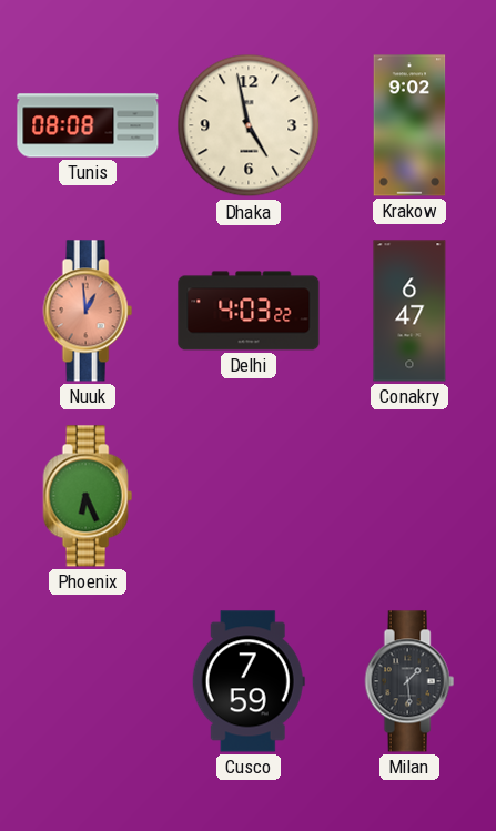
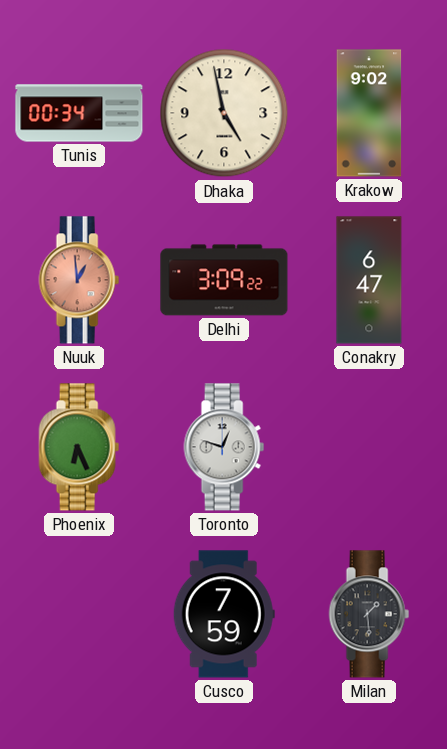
Tunis: 08:08 -> 00:34 (79, 113)
Delhi: 4:03 -> 3:09 (224, 280)
Toronto: none -> 12:48 (224, 447)
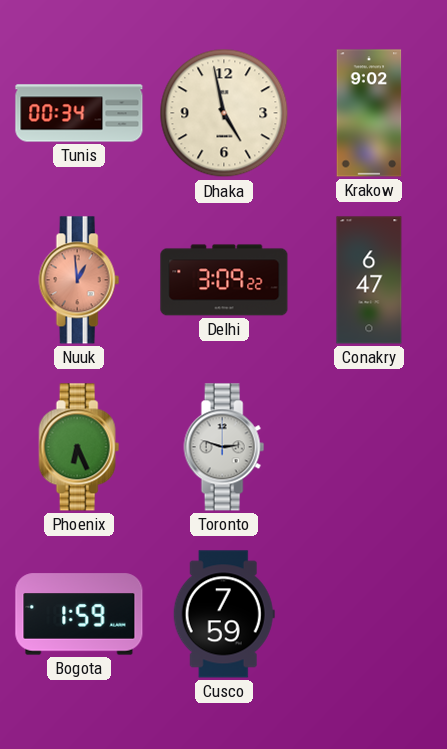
Toronto: 12:48 -> 2:48 (224, 447)
Bogota: none -> 1:59 (79, 614)
Milan: 1:29 -> none (369, 614)
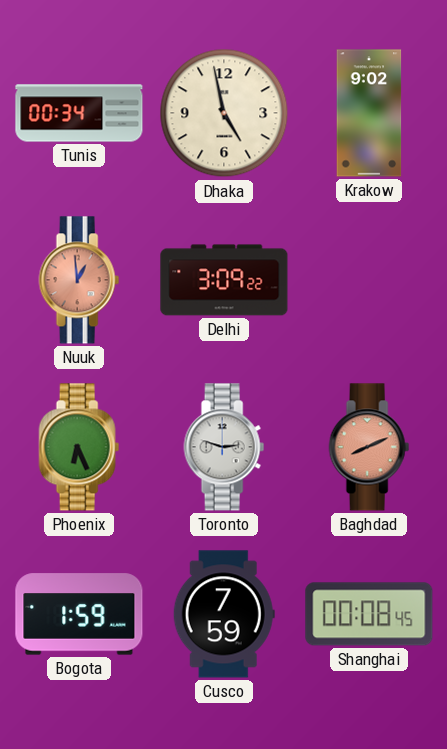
Conakry: 6:47 -> none (369, 280)
Baghdad: none -> 8:11 (369, 447)
Shanghai: none -> 00:08 (369, 614)
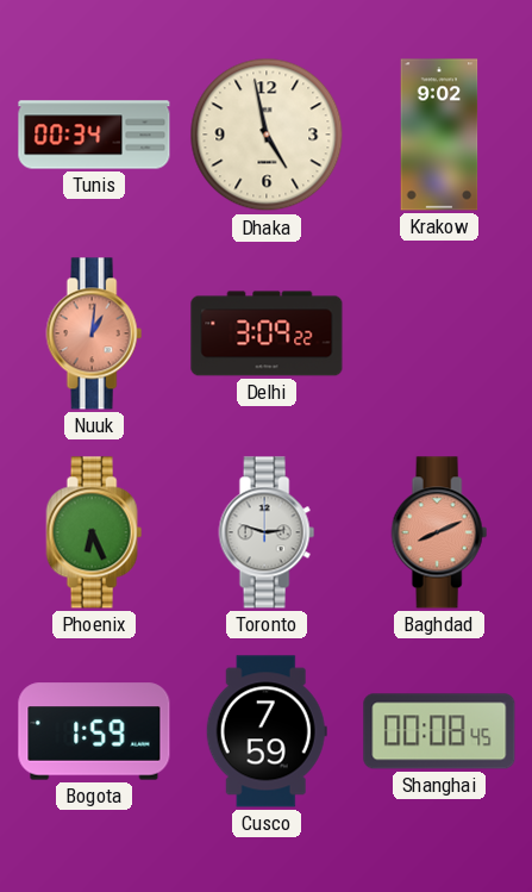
Nuuk: 12:59 -> 1:01 (94, 333)
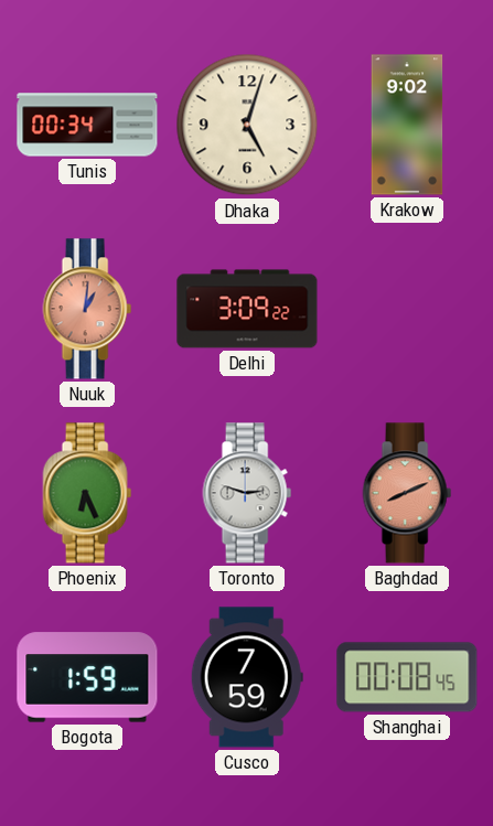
Dhaka: 4:58 -> 5:03 (247, 125)
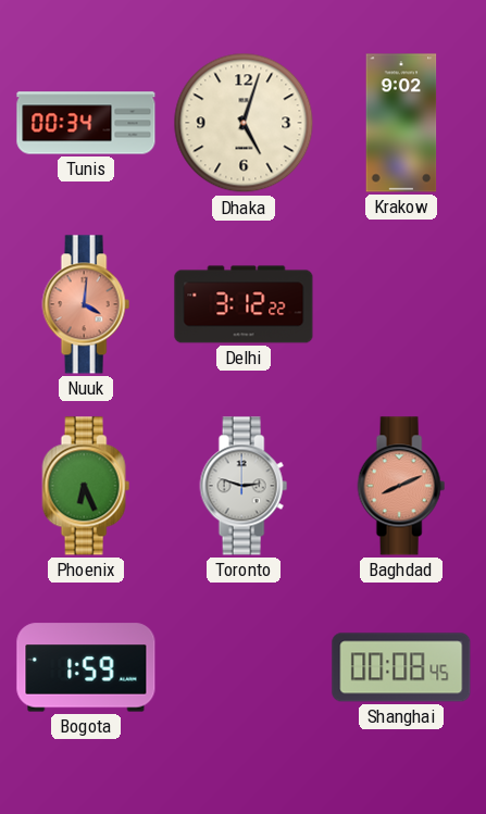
Nuuk: 1:01 -> 4:01 (86, 304)
Delhi: 3:09 -> 3:12 (244, 304)
Cusco: 7:59 -> none (247, 677)
